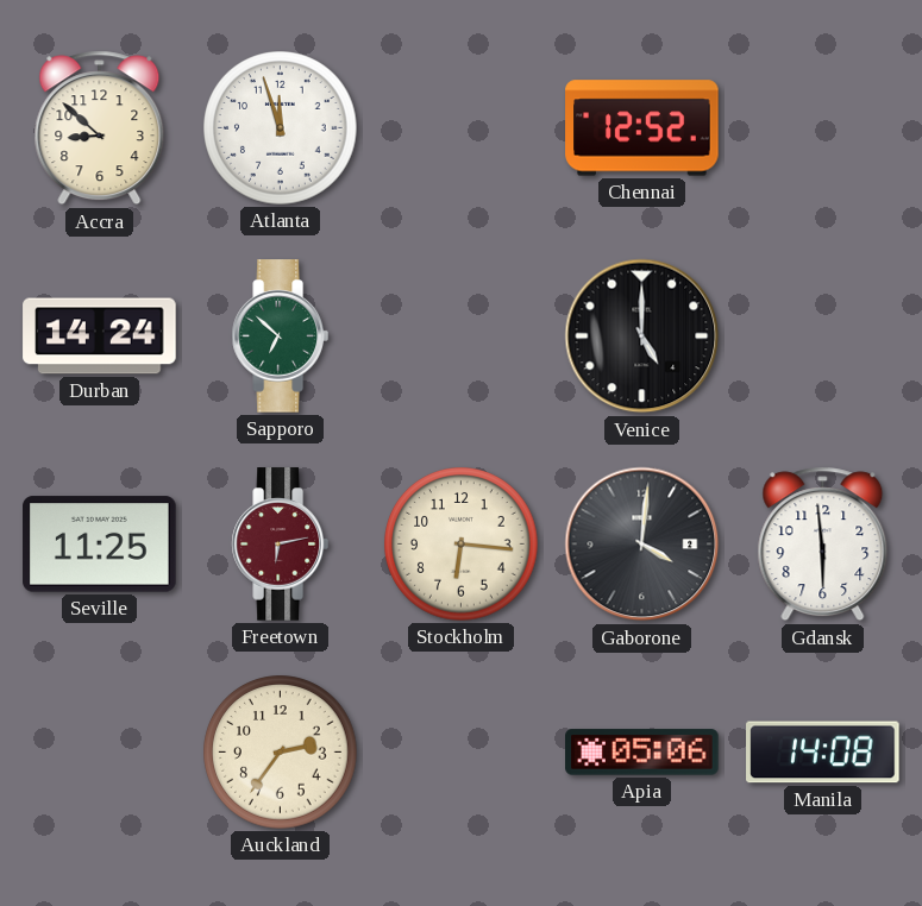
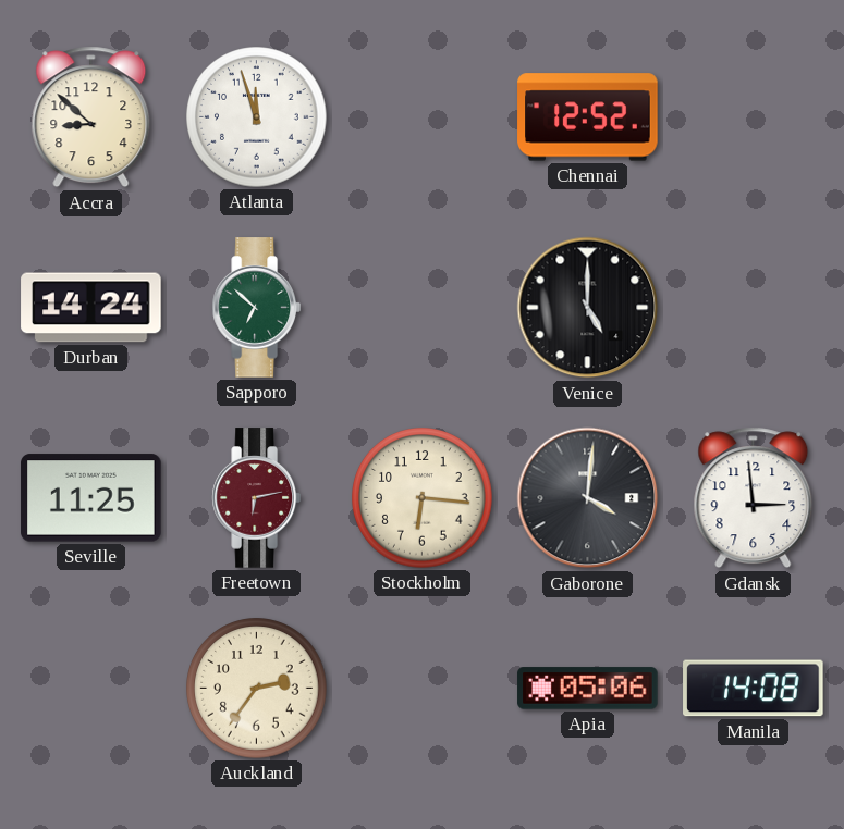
Gdansk: 5:59 -> 2:59 (754, 498)
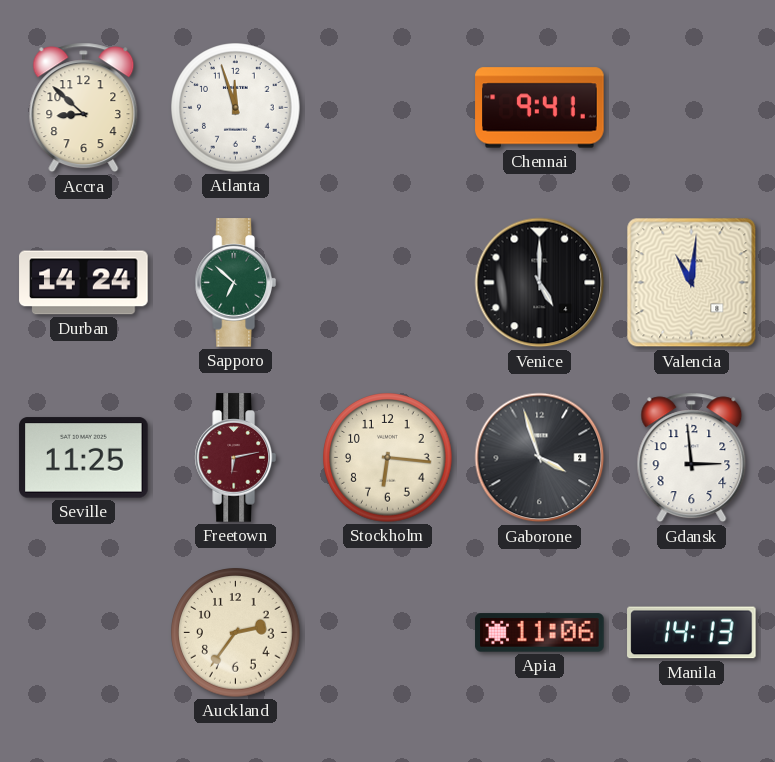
Chennai: 12:52 -> 9:41 (540, 108)
Valencia: none -> 11:01 (692, 283)
Gaborone: 4:01 -> 3:57 (540, 458)
Apia: 05:06 -> 11:06 (540, 633)
Manila: 14:08 -> 14:13 (692, 633)
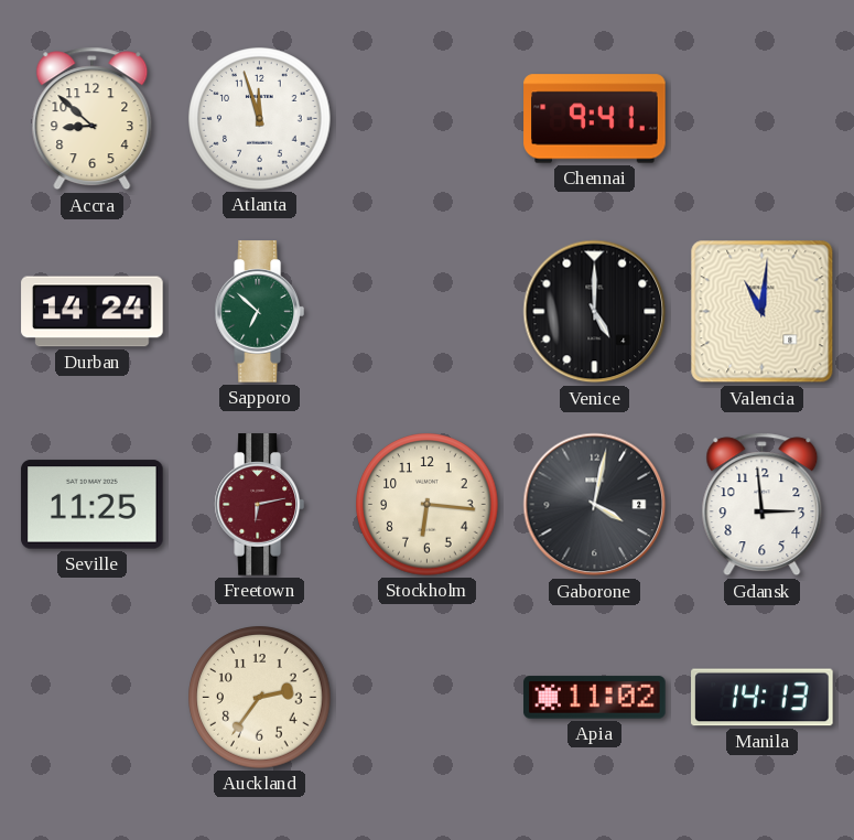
Gaborone: 3:57 -> 4:02 (595, 505)
Apia: 11:06 -> 11:02 (595, 698)
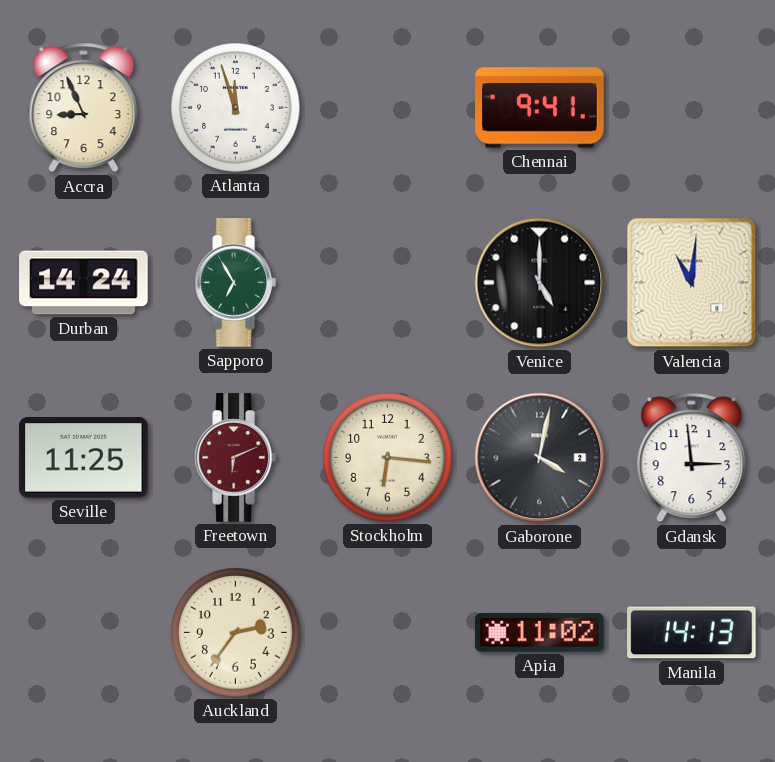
Accra: 8:52 -> 8:56 (84, 108)
Sapporo: 6:52 -> 6:55 (235, 283)
Freetown: 6:13 -> 6:11 (235, 458)
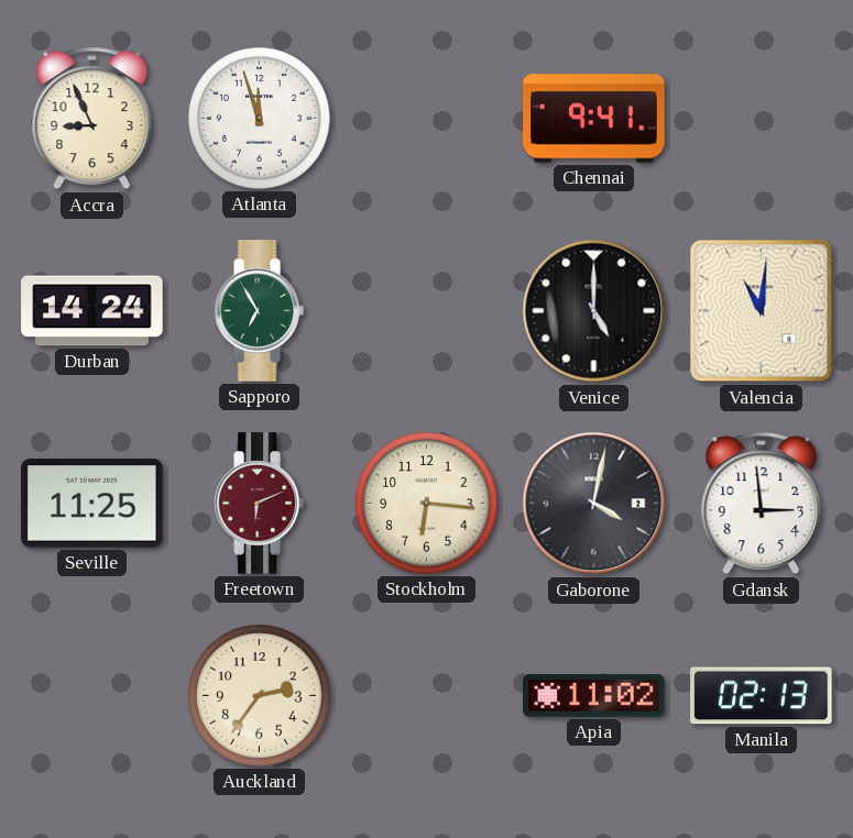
Manila: 14:13 -> 02:13 (762, 696)
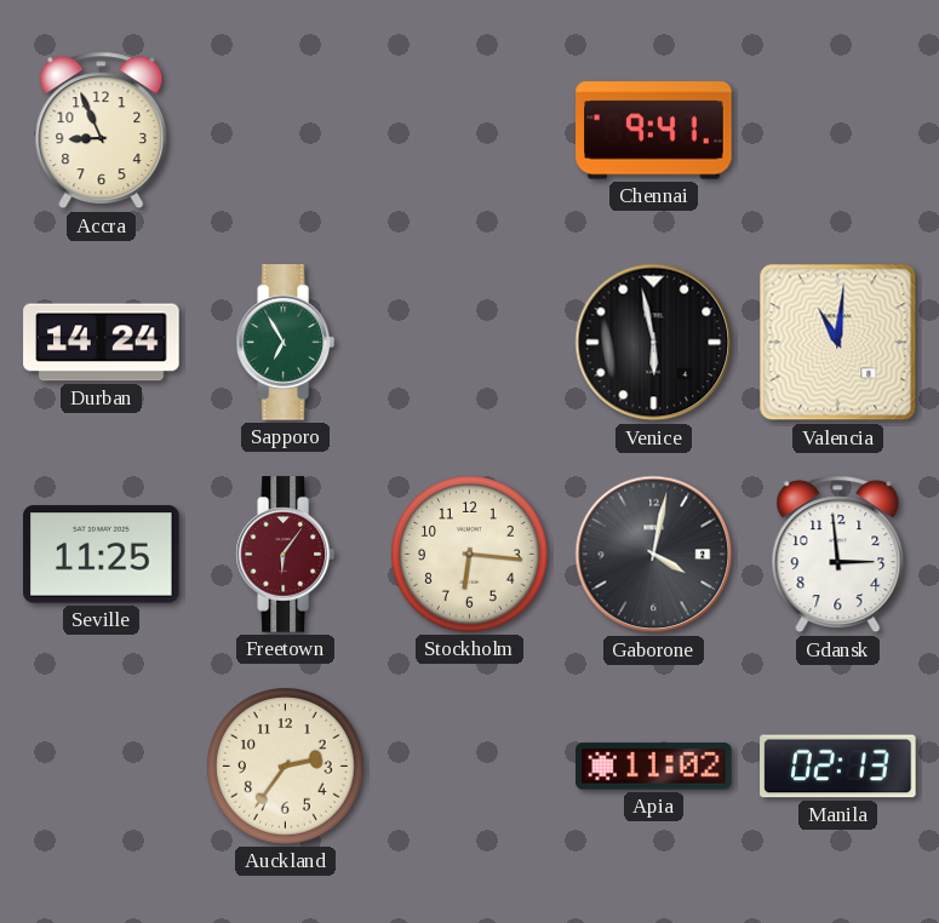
Atlanta: 11:57 -> none (260, 119)
Venice: 5:00 -> 5:58 (654, 343)
Freetown: 6:11 -> 6:06 (285, 555)
